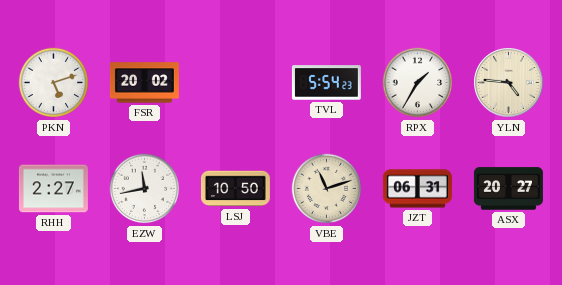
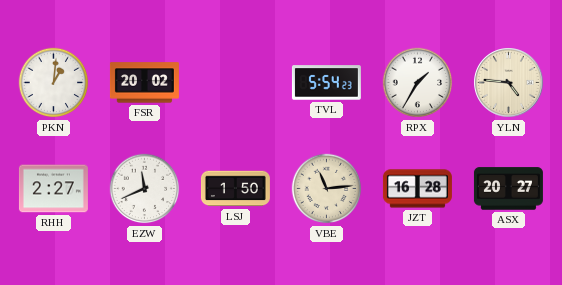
PKN: 5:12 -> 1:01 (54, 83)
EZW: 11:43 -> 11:41 (145, 189)
LSJ: 10:50 -> 1:50 (235, 189)
VBE: 11:12 -> 11:14 (327, 189)
JZT: 06:31 -> 16:28 (417, 189)
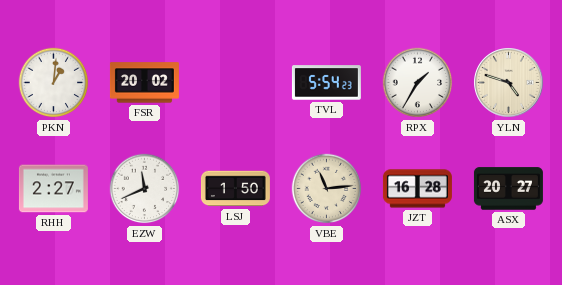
YLN: 4:46 -> 4:48 (509, 83)
